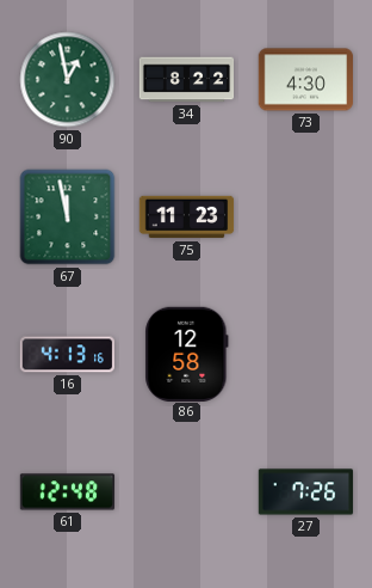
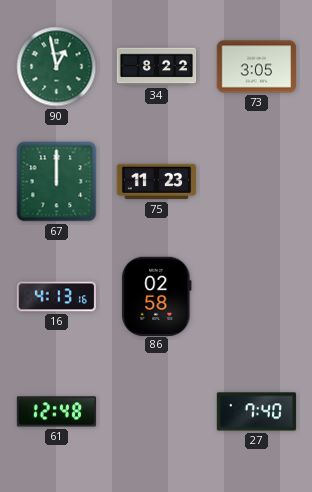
73: 4:30 -> 3:05 (256, 67)
67: 11:58 -> 12:00 (57, 182)
86: 12:58 -> 02:58 (157, 296)
27: 7:26 -> 7:40 (257, 412)
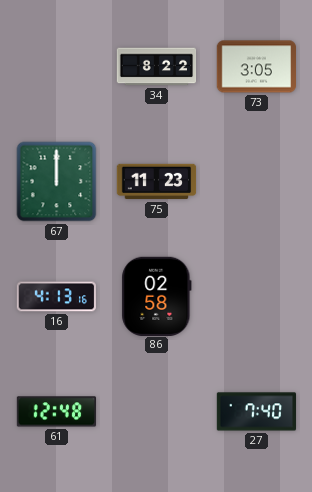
90: 12:58 -> none (57, 67)
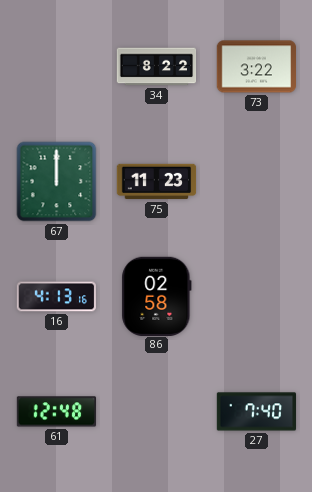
73: 3:05 -> 3:22 (256, 67)
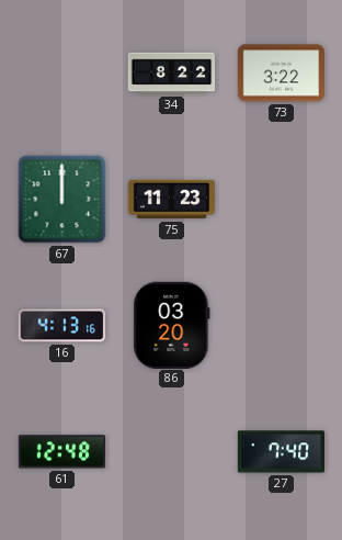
86: 02:58 -> 03:20 (172, 325)
